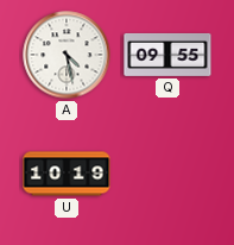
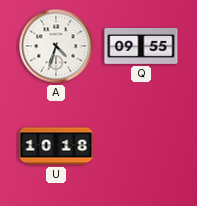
A: 4:28 -> 4:33 (56, 46)
U: 10:19 -> 10:18 (56, 146)
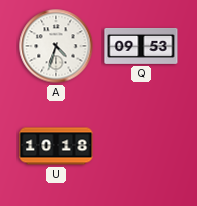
Q: 09:55 -> 09:53 (141, 46)
